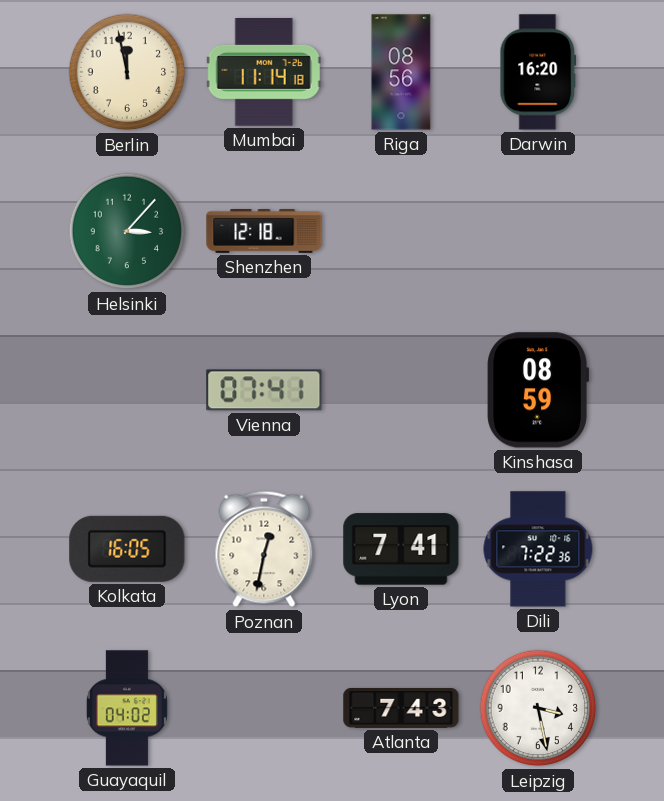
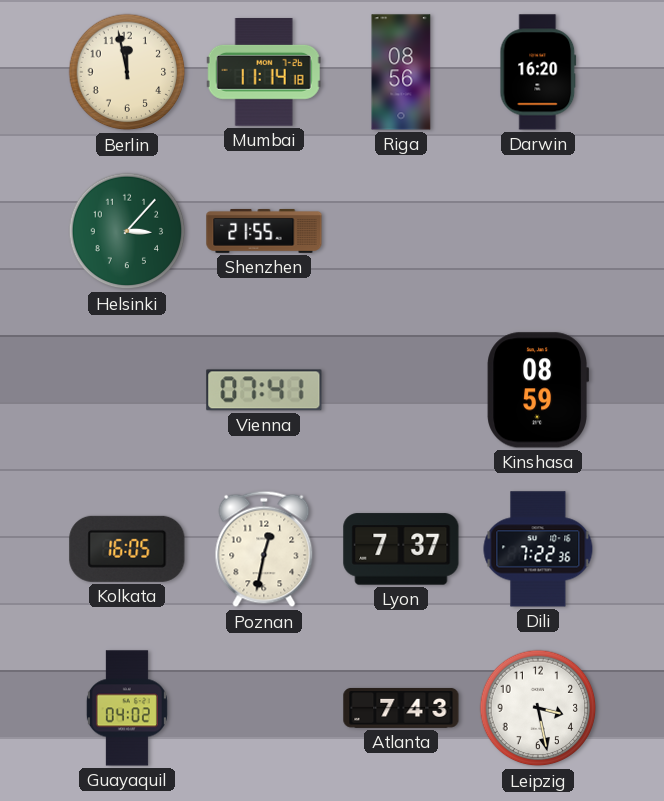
Shenzhen: 12:18 -> 21:55 (264, 231)
Lyon: 7:41 -> 7:37 (401, 549)
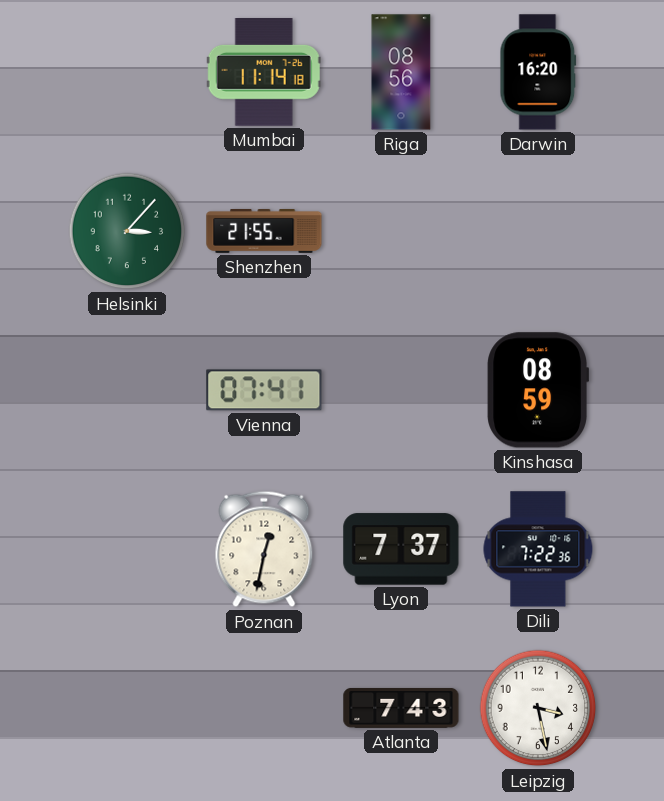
Berlin: 11:58 -> none (127, 72)
Kolkata: 16:05 -> none (127, 549)
Guayaquil: 04:02 -> none (127, 708)
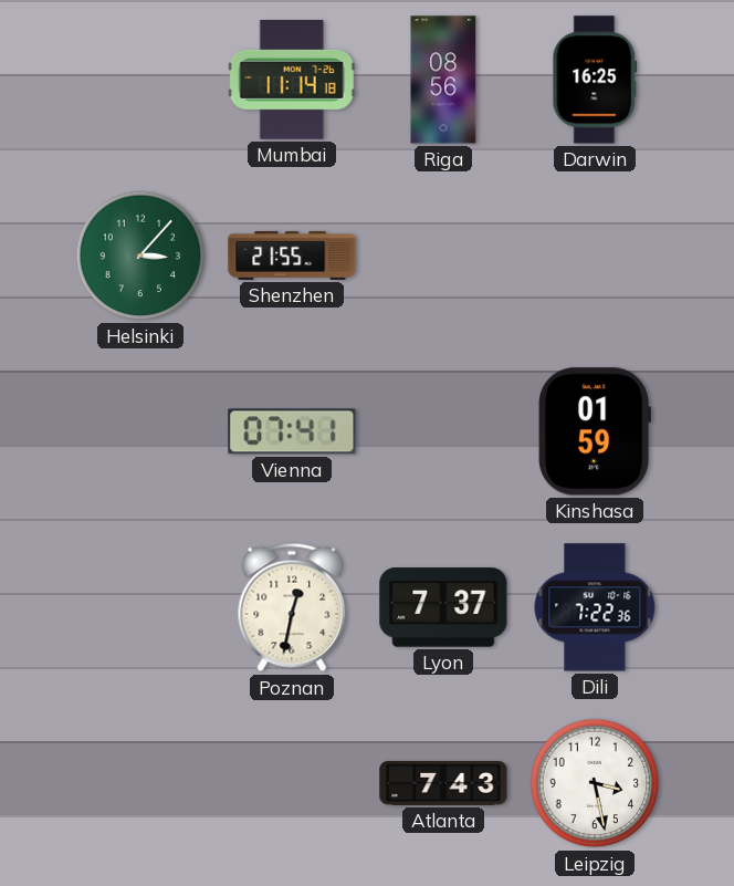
Darwin: 16:20 -> 16:25 (595, 80)
Kinshasa: 08:59 -> 01:59 (594, 431)
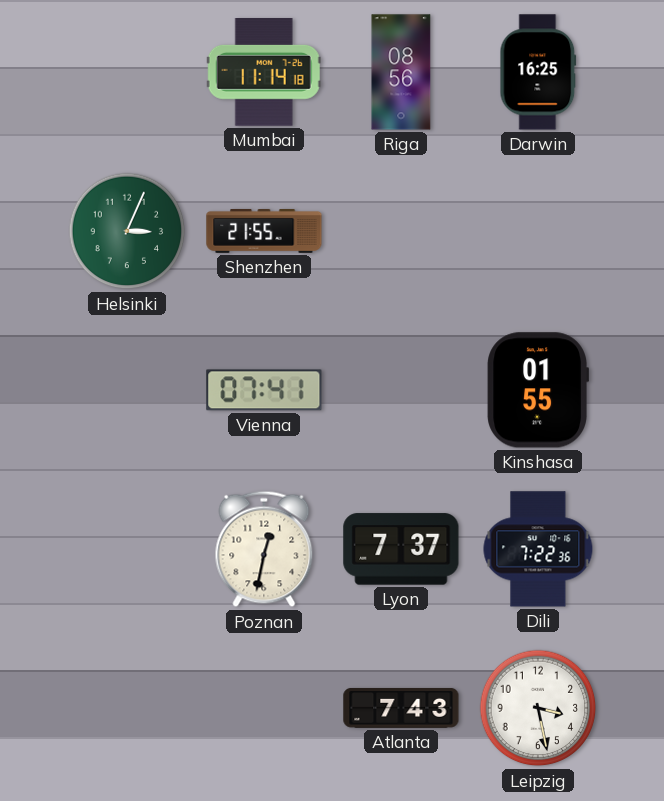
Helsinki: 3:07 -> 3:04 (127, 231)
Kinshasa: 01:59 -> 01:55 (537, 390)
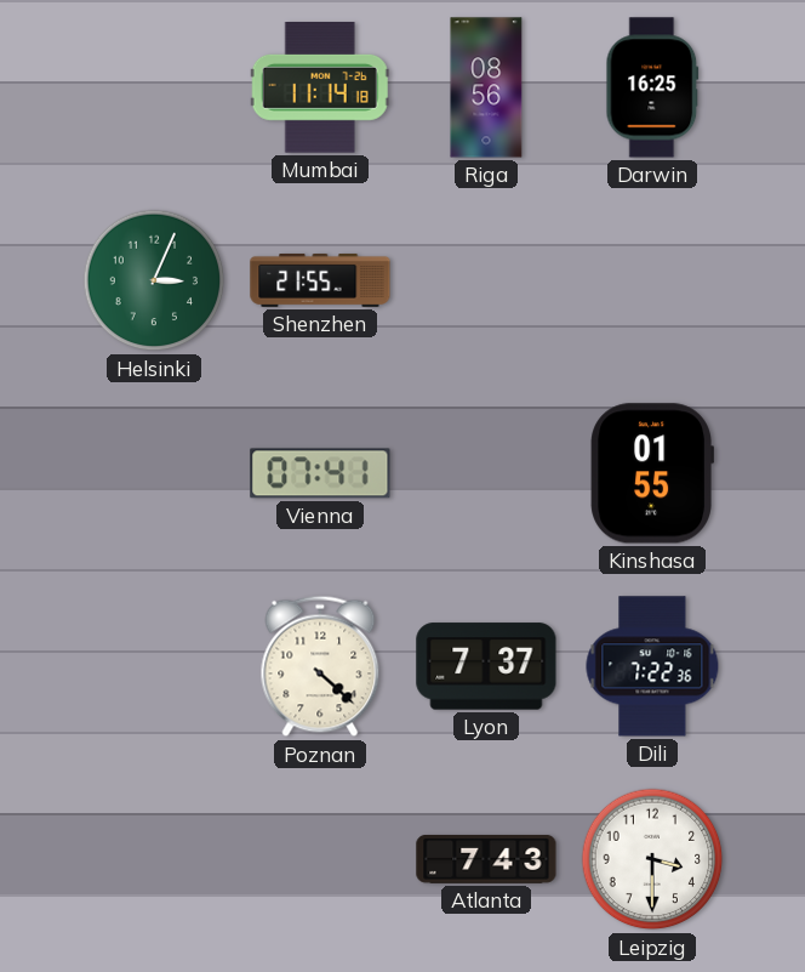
Poznan: 12:32 -> 4:22 (320, 666)
Leipzig: 3:28 -> 3:30 (652, 859)
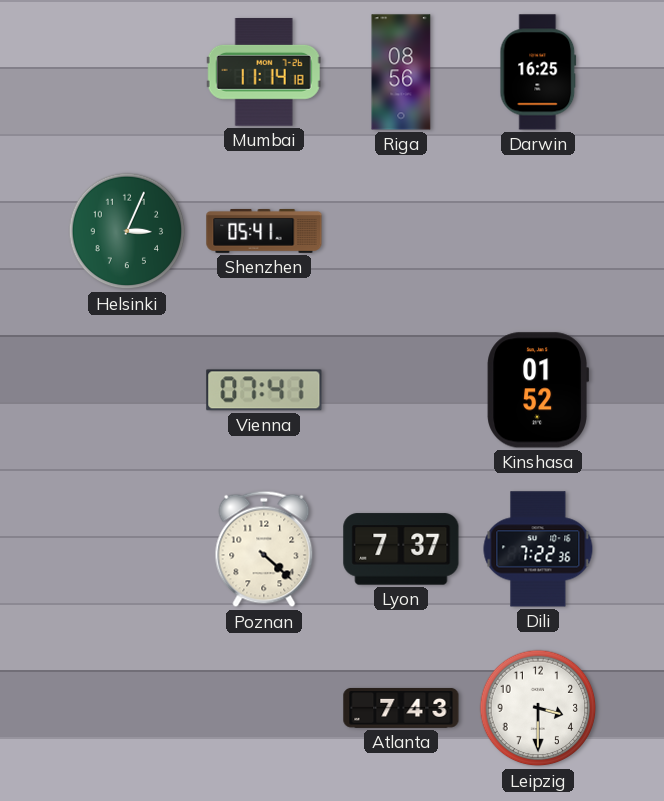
Shenzhen: 21:55 -> 05:41 (264, 231)
Kinshasa: 01:55 -> 01:52 (537, 390)
